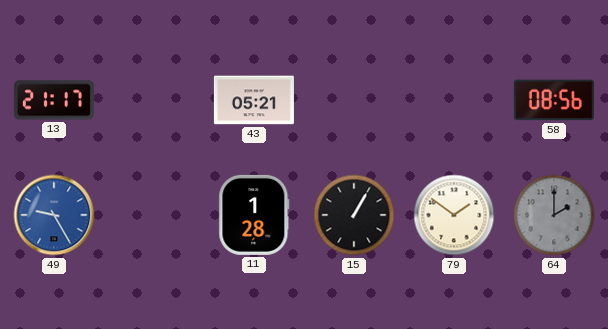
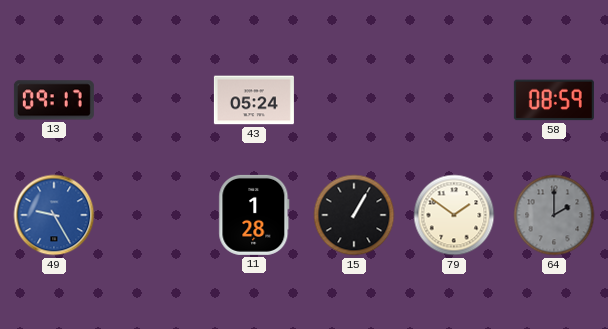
13: 21:17 -> 09:17 (54, 100)
43: 05:21 -> 05:24 (254, 100)
58: 08:56 -> 08:59 (554, 100)
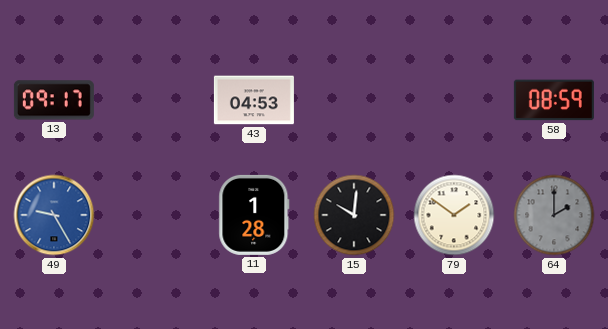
43: 05:24 -> 04:53 (254, 100)
15: 1:05 -> 10:01 (354, 215)
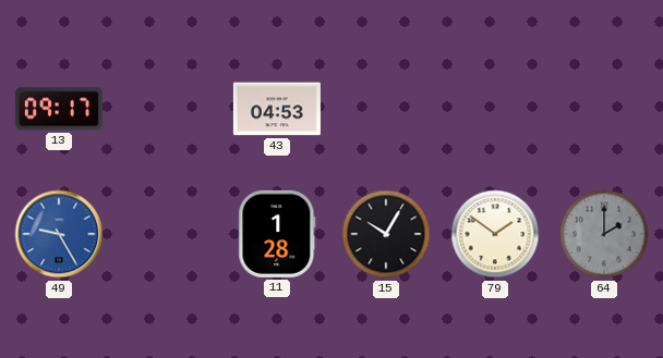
58: 08:59 -> none (554, 100)
15: 10:01 -> 10:05 (386, 234)
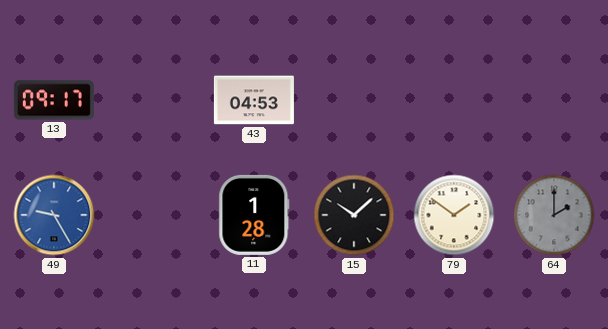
15: 10:05 -> 10:08 (354, 215)
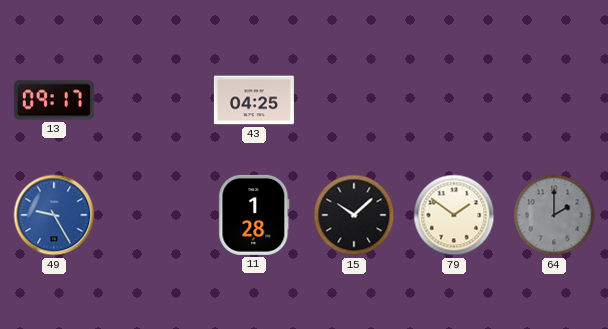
43: 04:53 -> 04:25 (254, 100)
